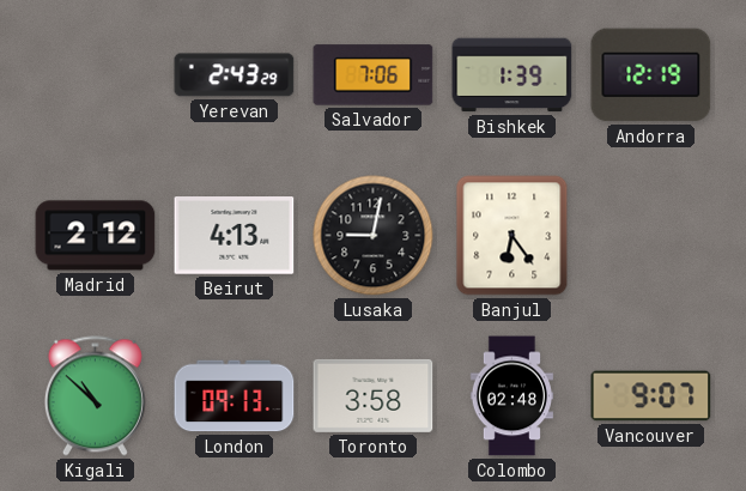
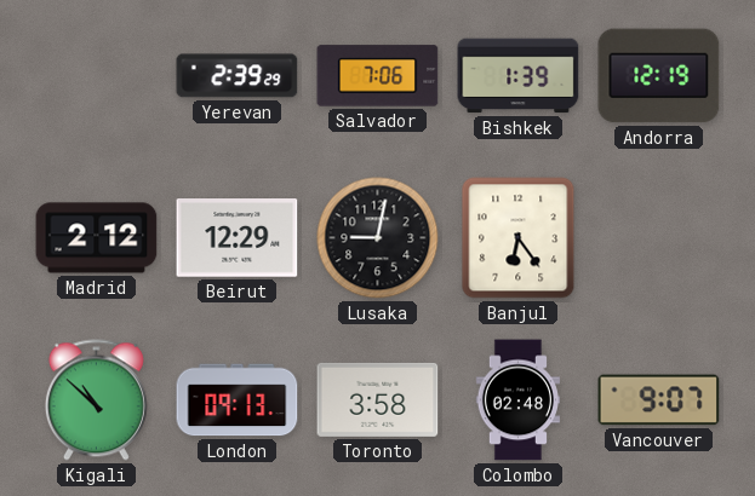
Yerevan: 2:43 -> 2:39 (238, 76)
Beirut: 4:13 -> 12:29 (238, 238)
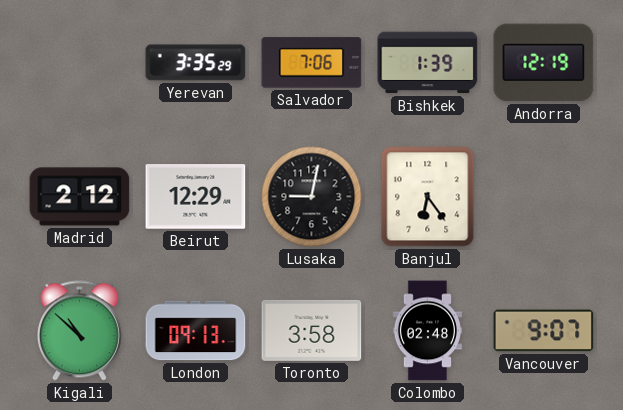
Yerevan: 2:39 -> 3:35 (196, 63)
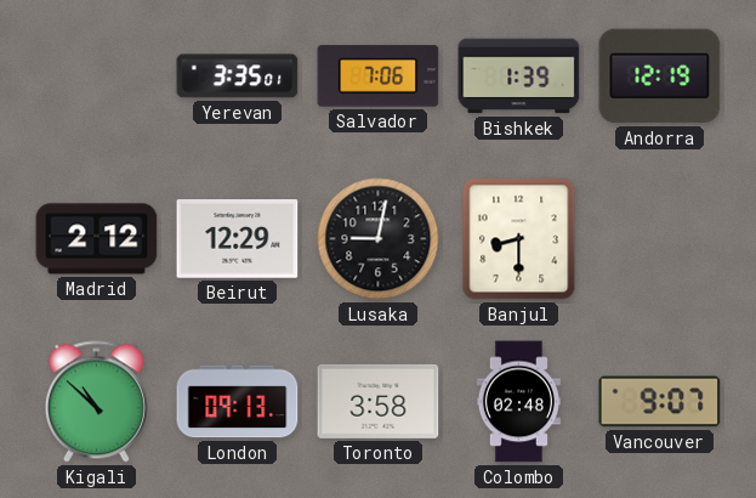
Yerevan: 3:35:29 -> 3:35:01 (238, 77)
Banjul: 6:24 -> 8:30 (519, 239)
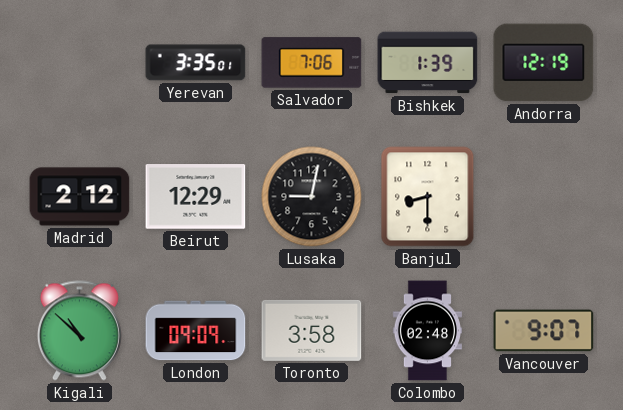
London: 09:13 -> 09:09 (196, 331)
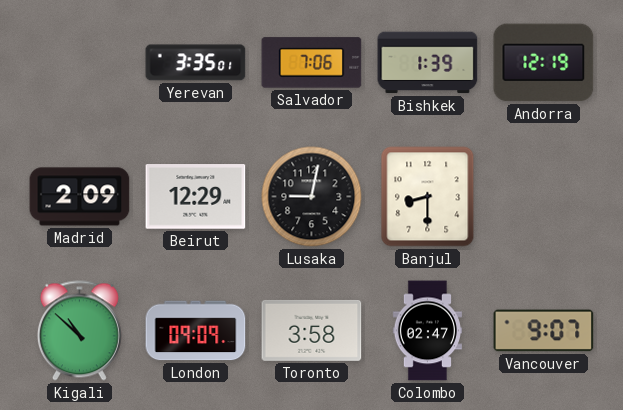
Madrid: 2:12 -> 2:09 (80, 197)
Colombo: 02:48 -> 02:47 (427, 331)
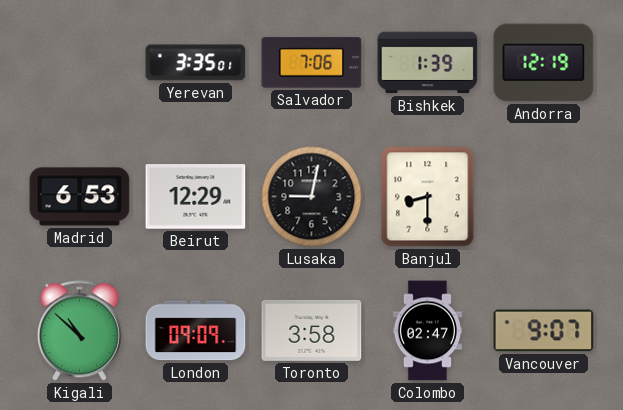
Madrid: 2:09 -> 6:53 (80, 197)
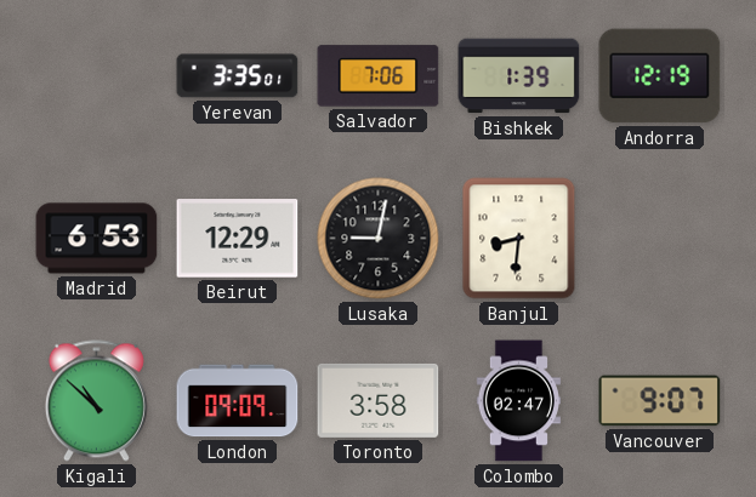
Banjul: 8:30 -> 8:31 (519, 239)
